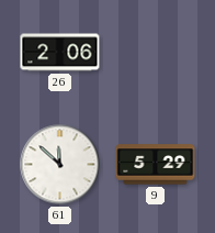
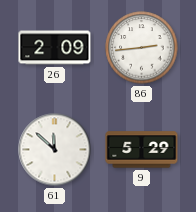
26: 2:06 -> 2:09 (55, 48)
86: none -> 2:44 (142, 48)
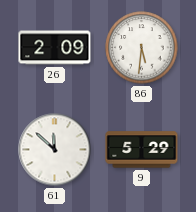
86: 2:44 -> 5:31 (142, 48)
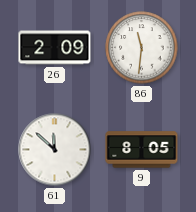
86: 5:31 -> 11:31 (142, 48)
9: 5:29 -> 8:05 (142, 150)
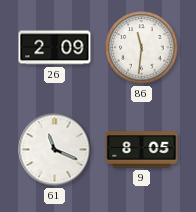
61: 11:52 -> 11:19 (55, 150)
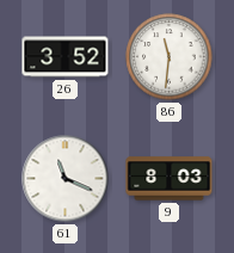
26: 2:09 -> 3:52 (66, 57)
9: 8:05 -> 8:03 (170, 179)
